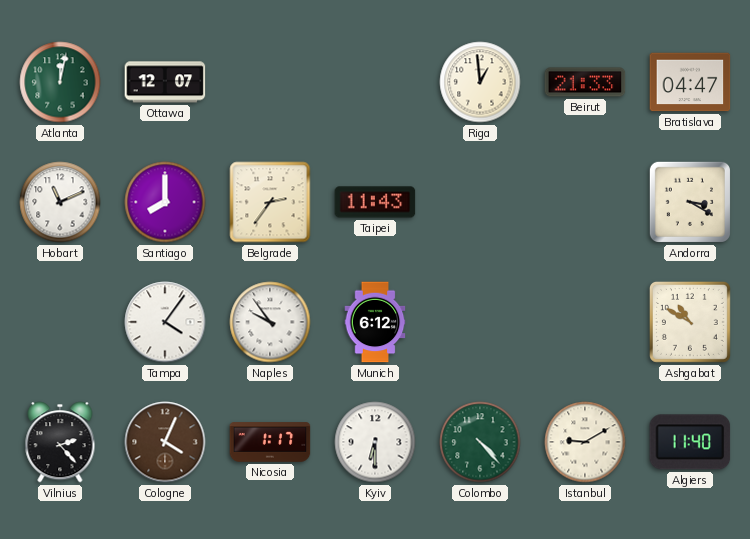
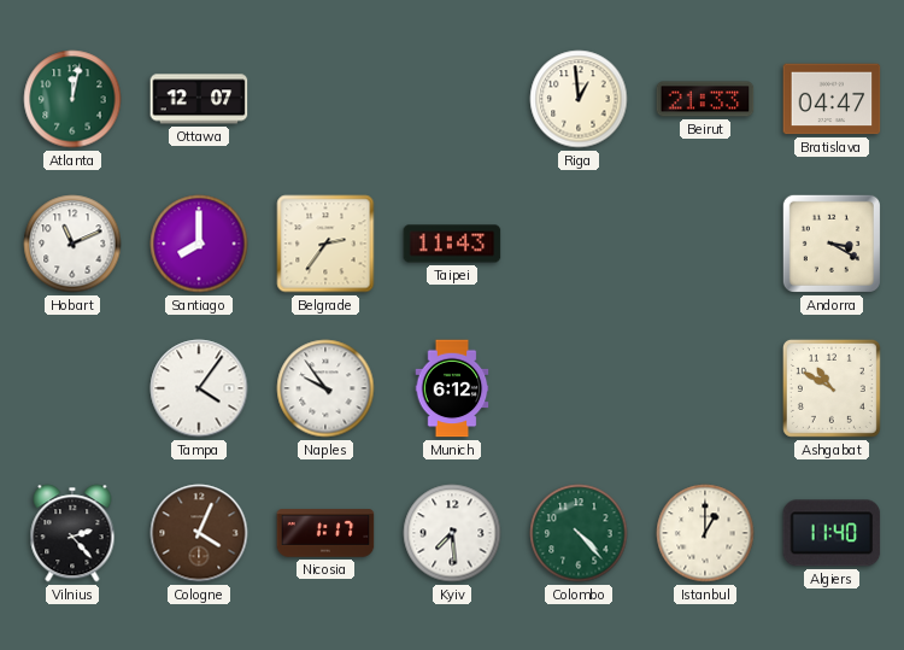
Kyiv: 6:30 -> 7:29 (452, 533)
Istanbul: 9:10 -> 1:00 (705, 533)
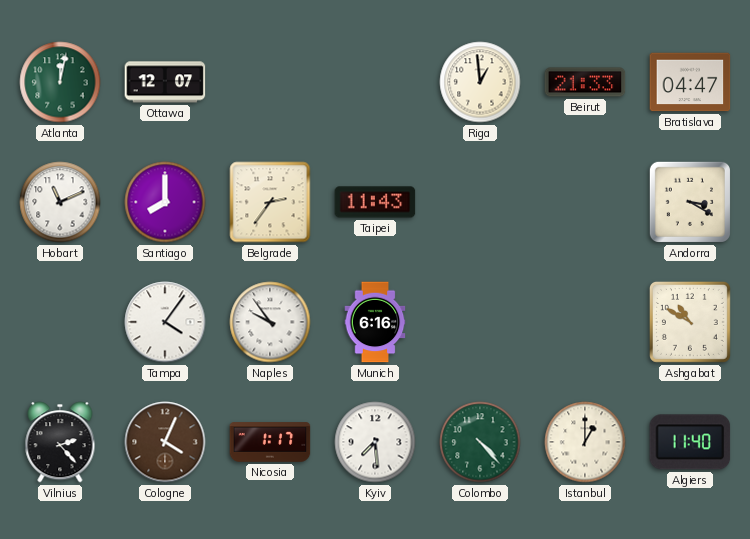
Munich: 6:12 -> 6:16 (375, 322)
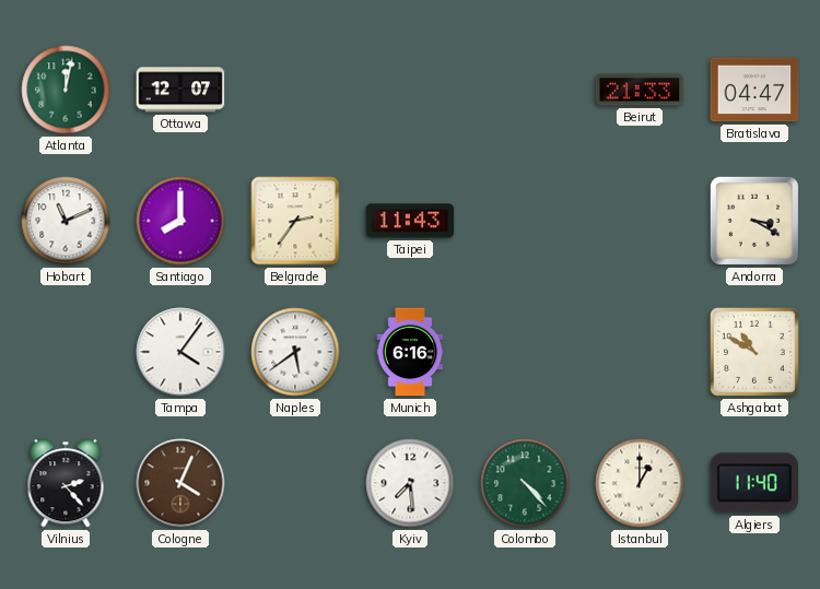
Riga: 12:59 -> none (480, 82)
Naples: 9:54 -> 5:39 (295, 352)
Nicosia: 1:17 -> none (270, 442)
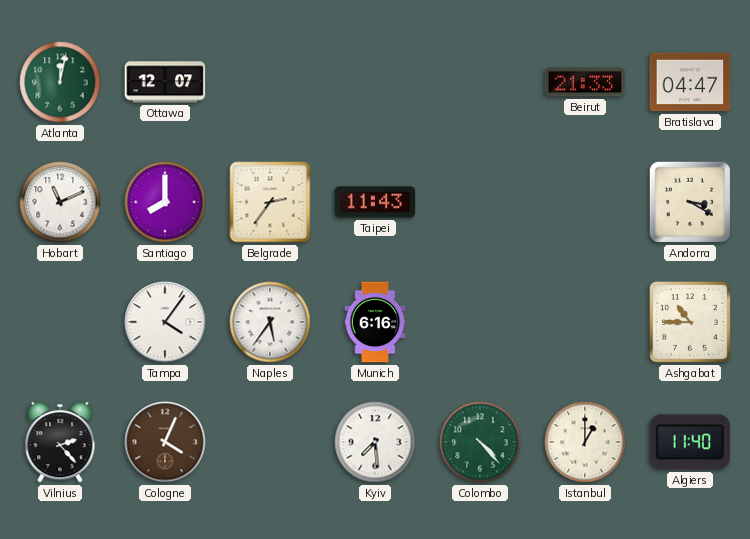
Naples: 5:39 -> 5:36 (270, 322)
Ashgabat: 10:50 -> 10:45 (690, 322)
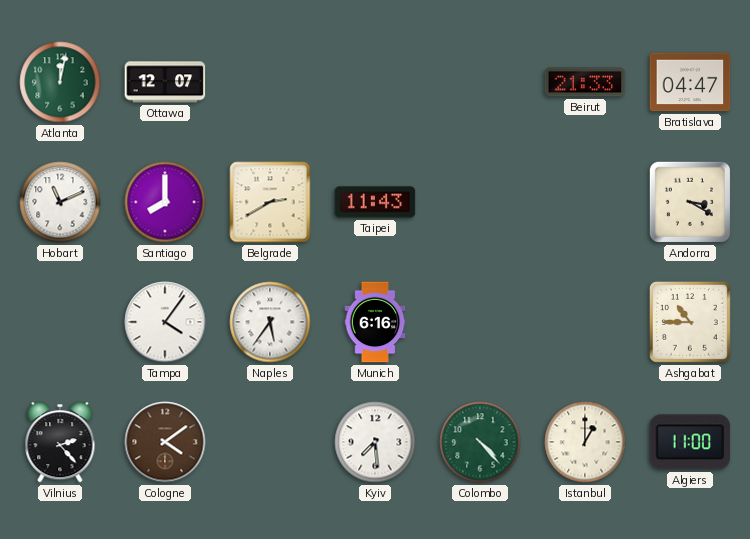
Belgrade: 2:36 -> 2:40 (270, 202)
Cologne: 4:04 -> 4:09 (165, 442)
Algiers: 11:40 -> 11:00 (690, 442)
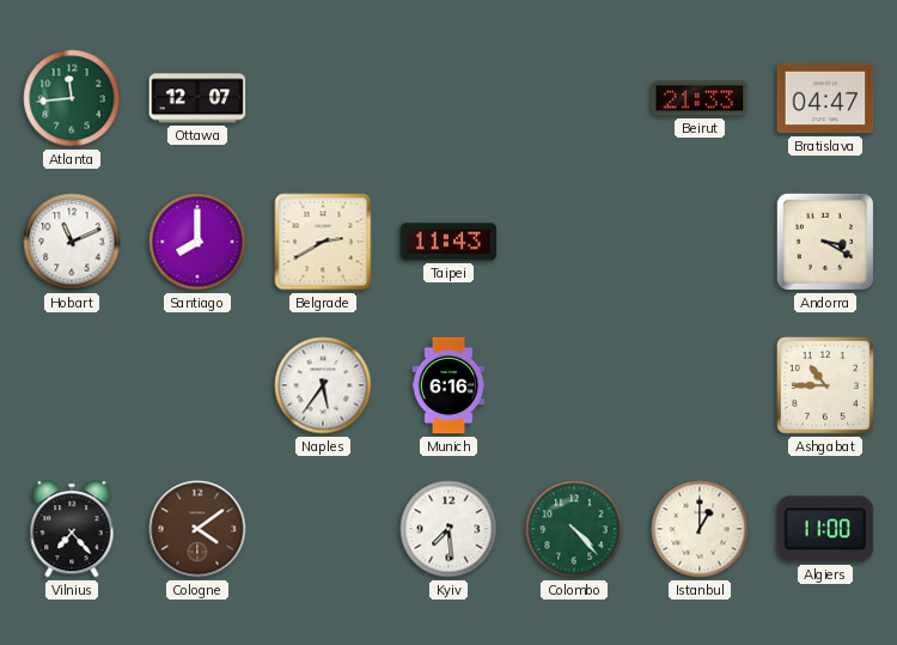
Atlanta: 12:02 -> 11:44 (72, 98)
Tampa: 4:06 -> none (165, 322)
Vilnius: 2:23 -> 7:23 (72, 529)
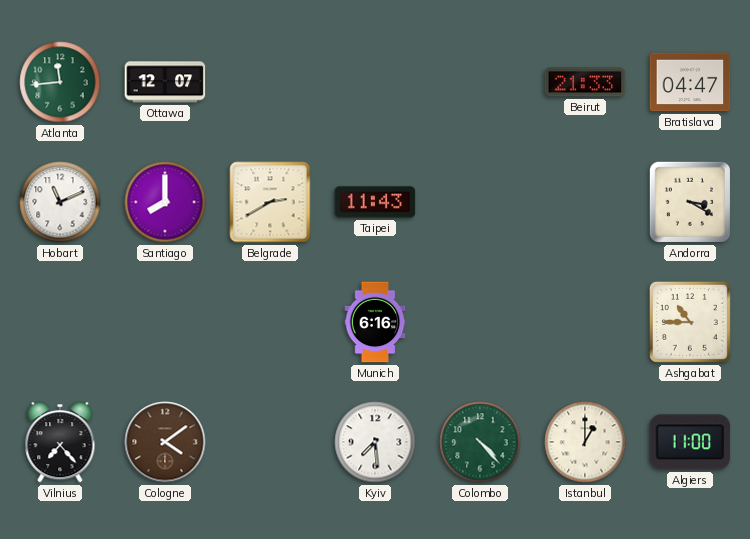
Naples: 5:36 -> none (323, 385)
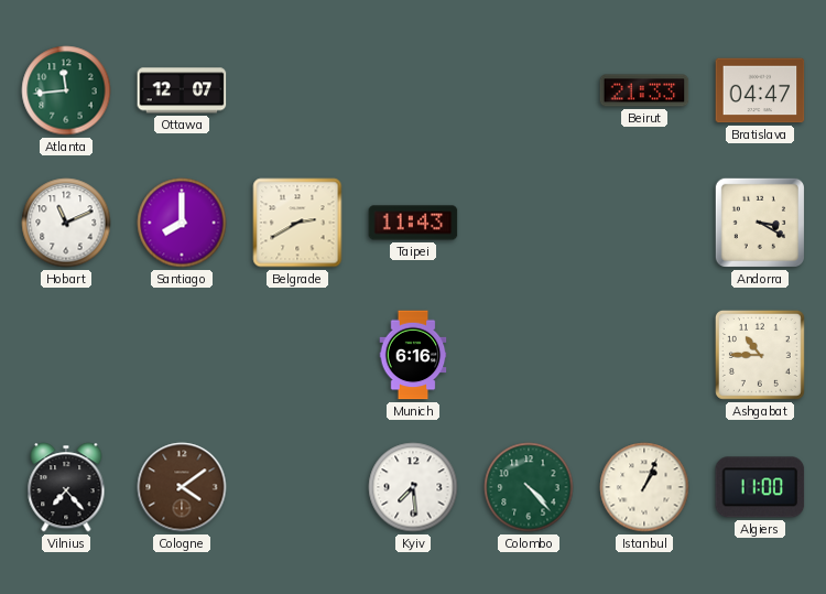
Istanbul: 1:00 -> 1:04 (644, 487)
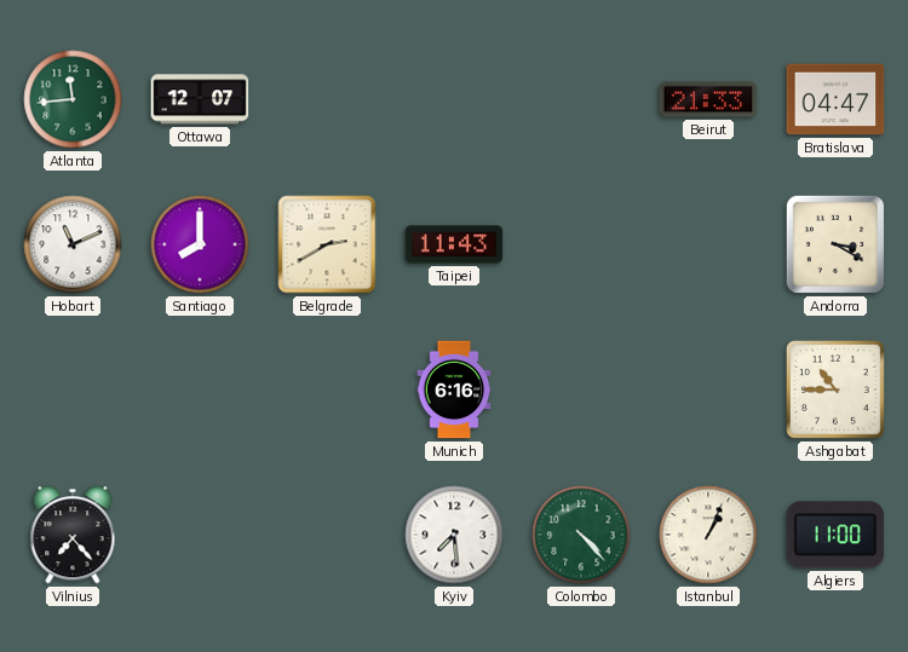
Cologne: 4:09 -> none (182, 487)
